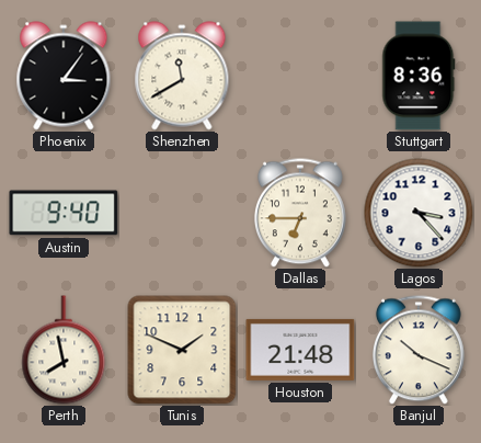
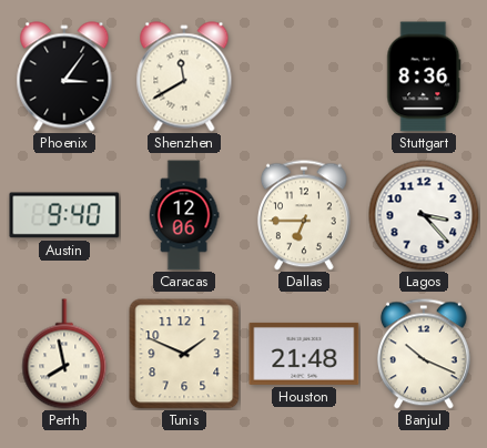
Caracas: none -> 12:06 (184, 215)
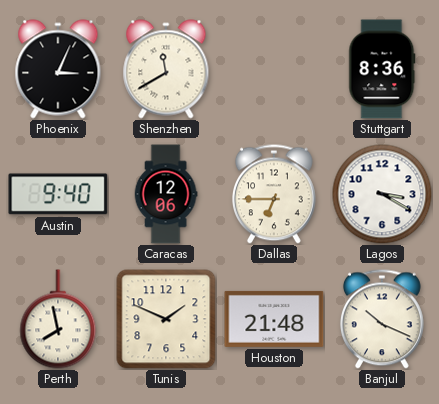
Phoenix: 3:06 -> 3:04 (58, 69)
Lagos: 3:23 -> 3:20 (382, 194)
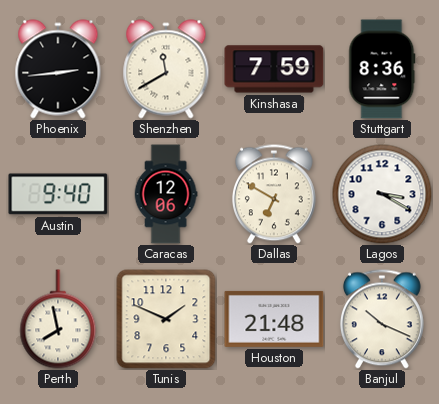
Phoenix: 3:04 -> 2:44 (58, 69)
Kinshasa: none -> 7:59 (274, 69)
Dallas: 6:45 -> 6:50 (274, 194)
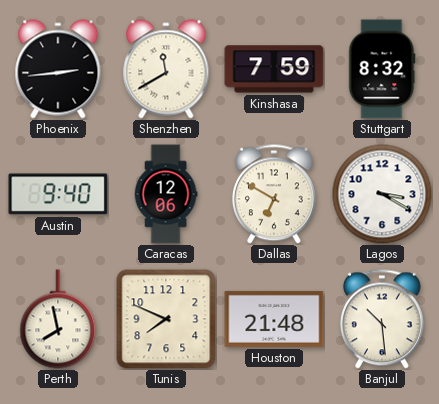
Stuttgart: 8:36 -> 8:32 (382, 69)
Tunis: 1:49 -> 7:49 (166, 319)
Banjul: 10:19 -> 10:29 (382, 319)
